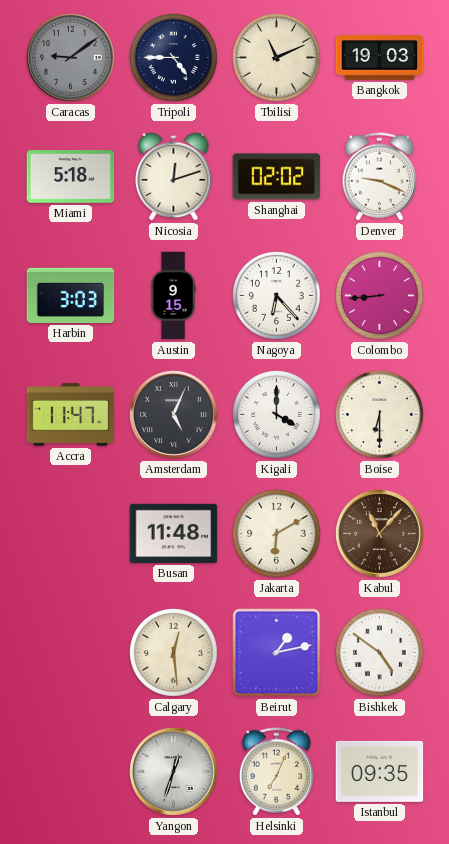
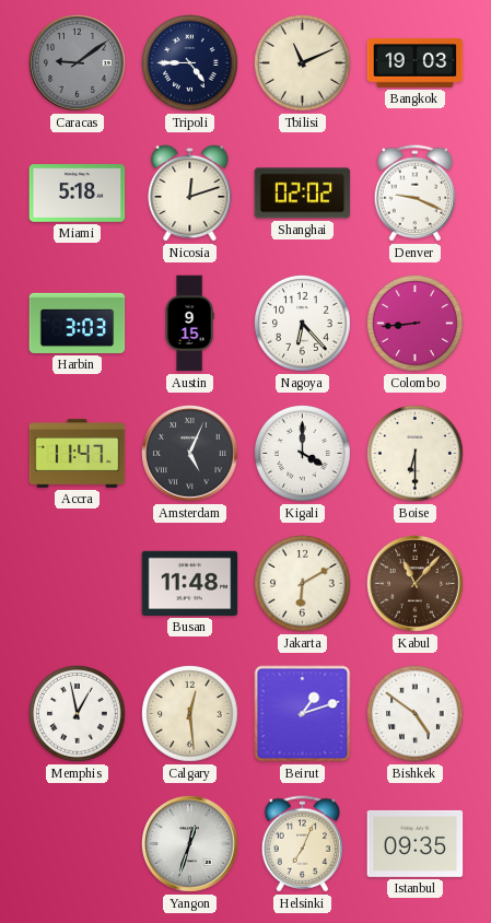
Memphis: none -> 12:58 (78, 714)
Beirut: 1:13 -> 1:12 (303, 714)
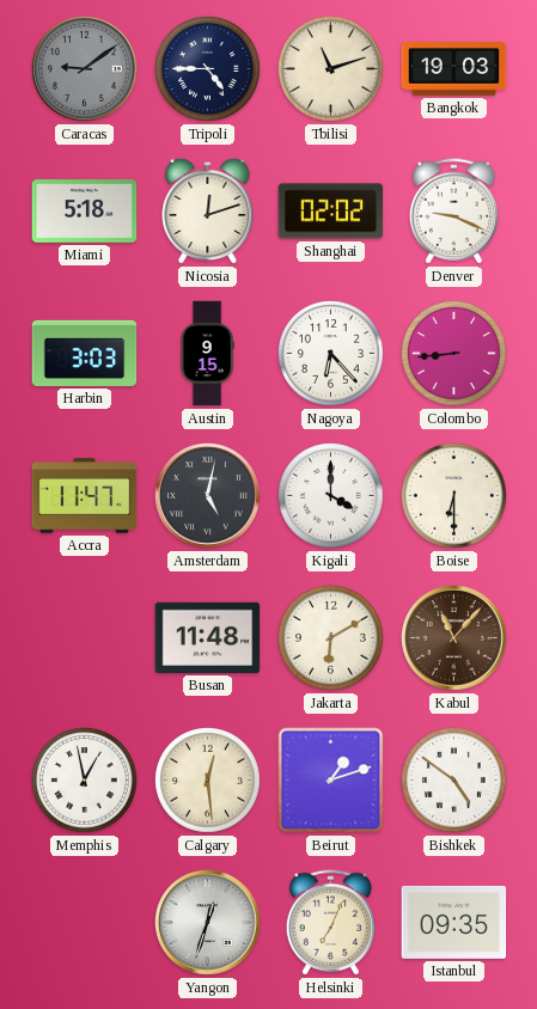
Tbilisi: 11:11 -> 11:12 (331, 69)
Amsterdam: 5:04 -> 5:02 (208, 496)
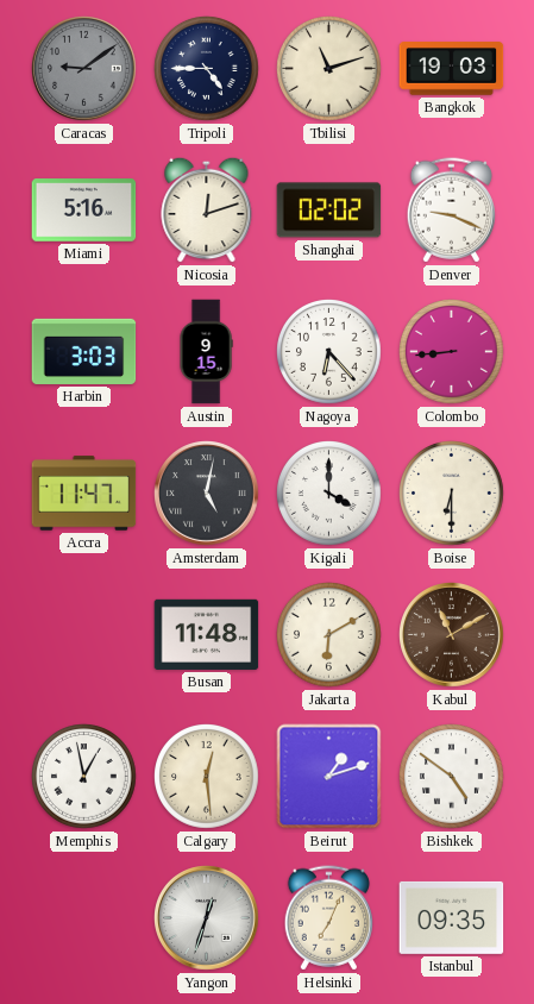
Miami: 5:18 -> 5:16 (84, 211)
Kabul: 11:07 -> 11:10 (452, 635)
